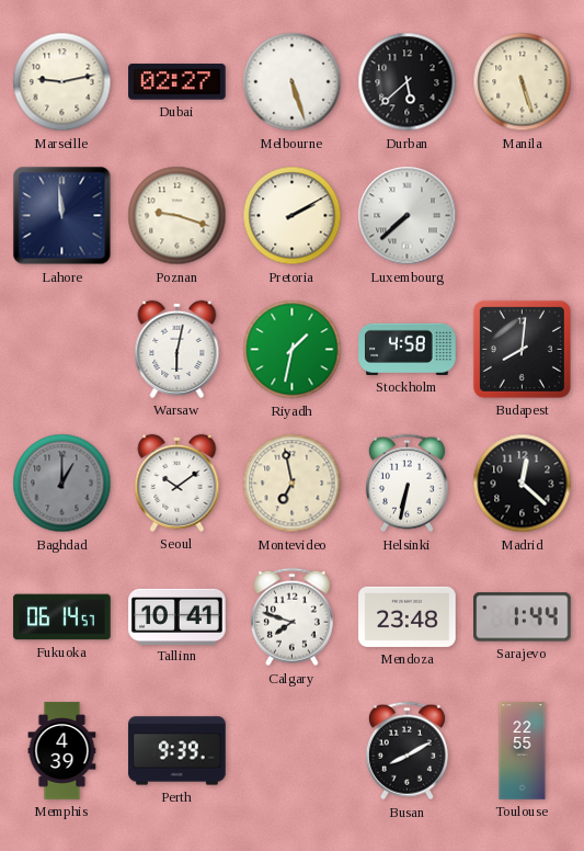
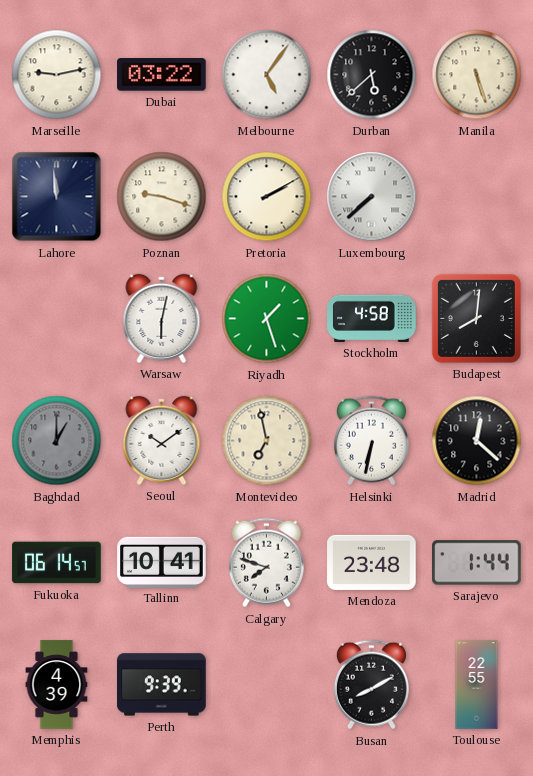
Dubai: 02:27 -> 03:22 (162, 75)
Melbourne: 5:27 -> 5:06 (267, 75)
Riyadh: 1:32 -> 1:27 (267, 319)
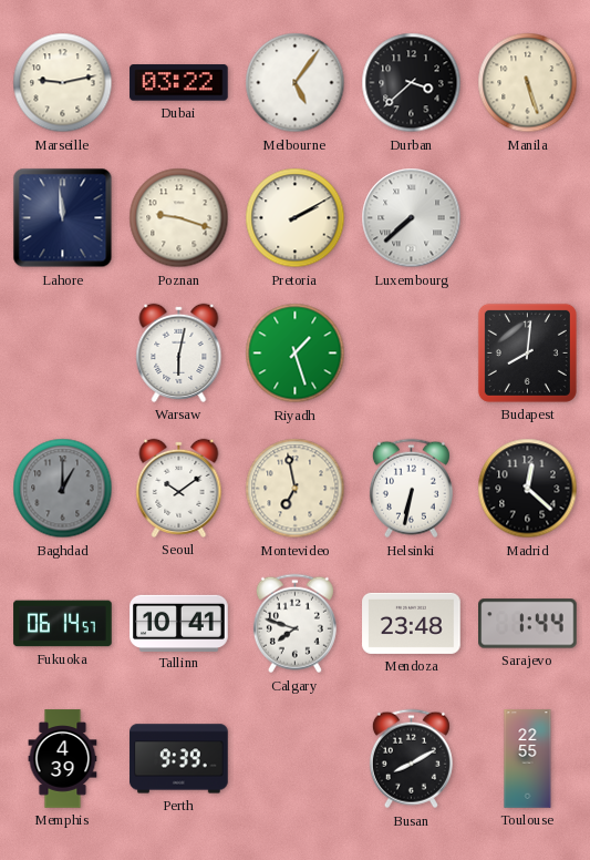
Durban: 5:38 -> 3:38 (412, 83)
Stockholm: 4:58 -> none (372, 318)
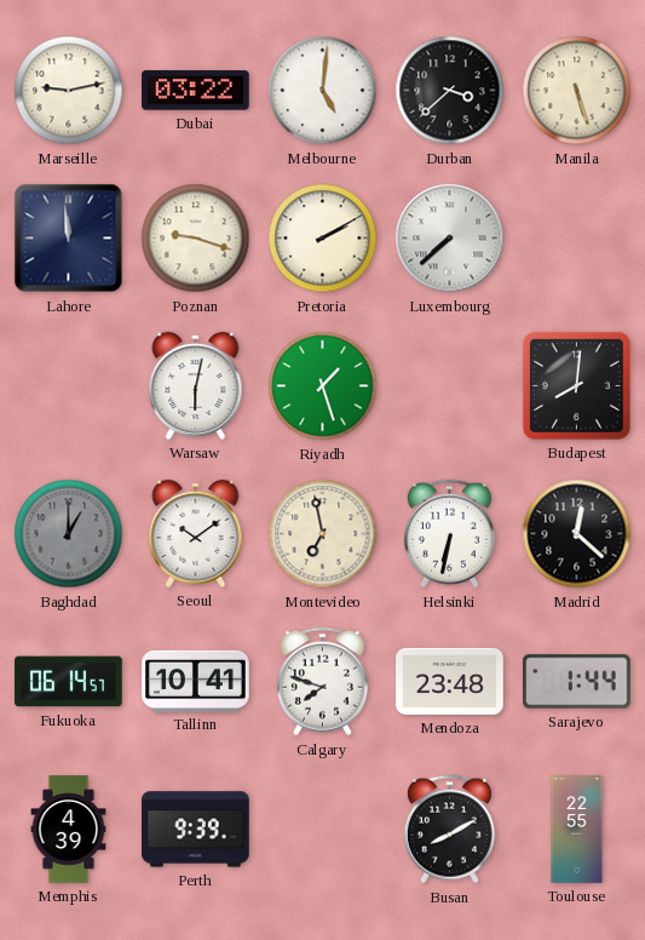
Melbourne: 5:06 -> 5:01 (323, 91)
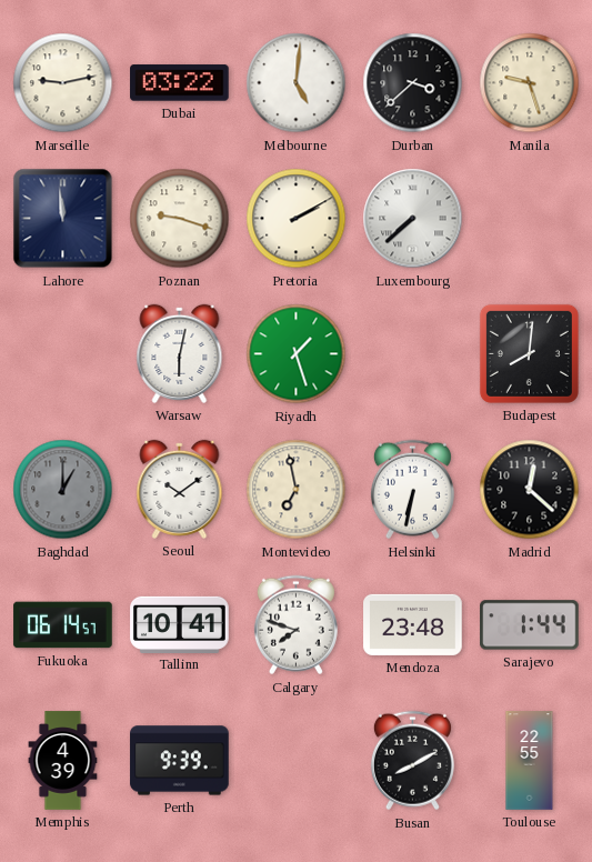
Manila: 5:27 -> 9:27 (530, 83)
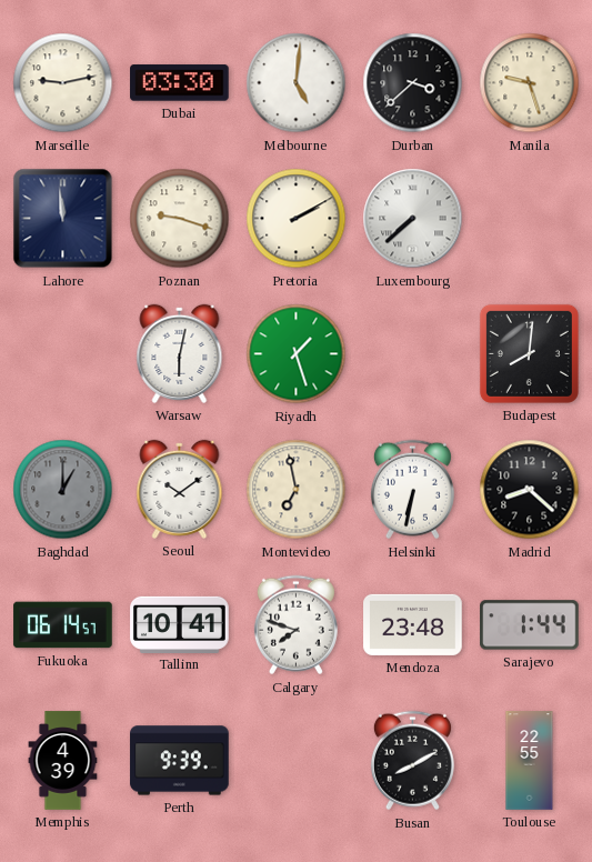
Dubai: 03:22 -> 03:30 (180, 83)
Madrid: 12:22 -> 8:22 (530, 490)
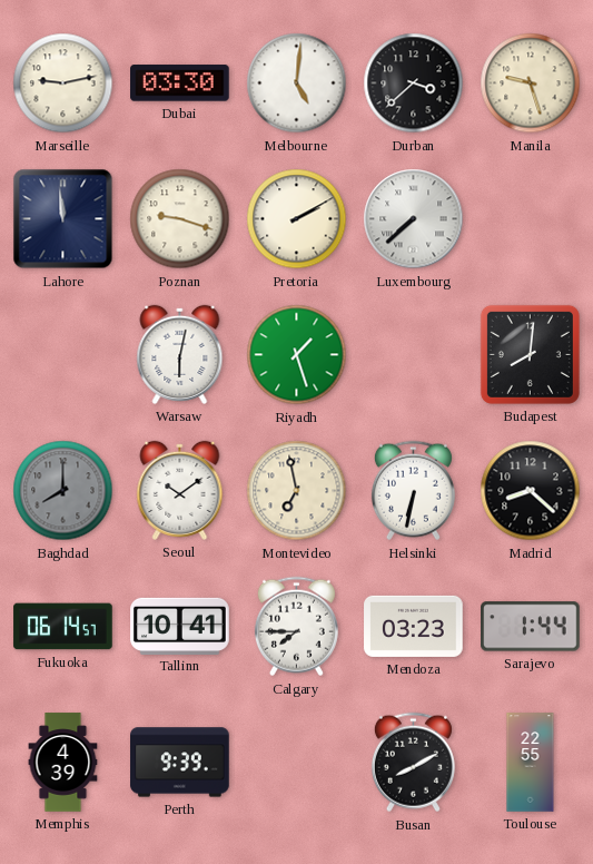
Baghdad: 1:00 -> 8:00 (63, 491)
Calgary: 7:48 -> 7:45 (296, 627)
Mendoza: 23:48 -> 03:23 (414, 626)
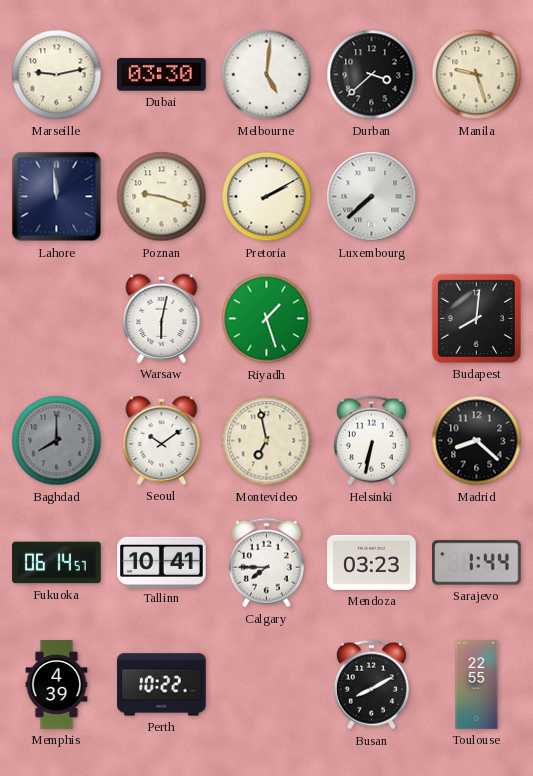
Perth: 9:39 -> 10:22 (162, 685)
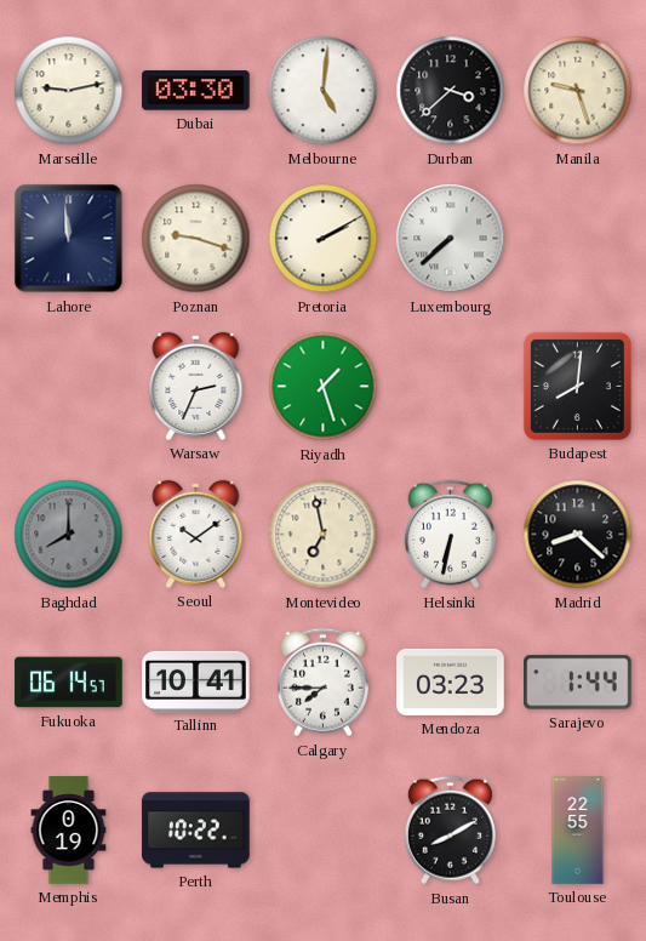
Warsaw: 6:02 -> 2:34 (196, 386)
Memphis: 4:39 -> 0:19 (69, 831)
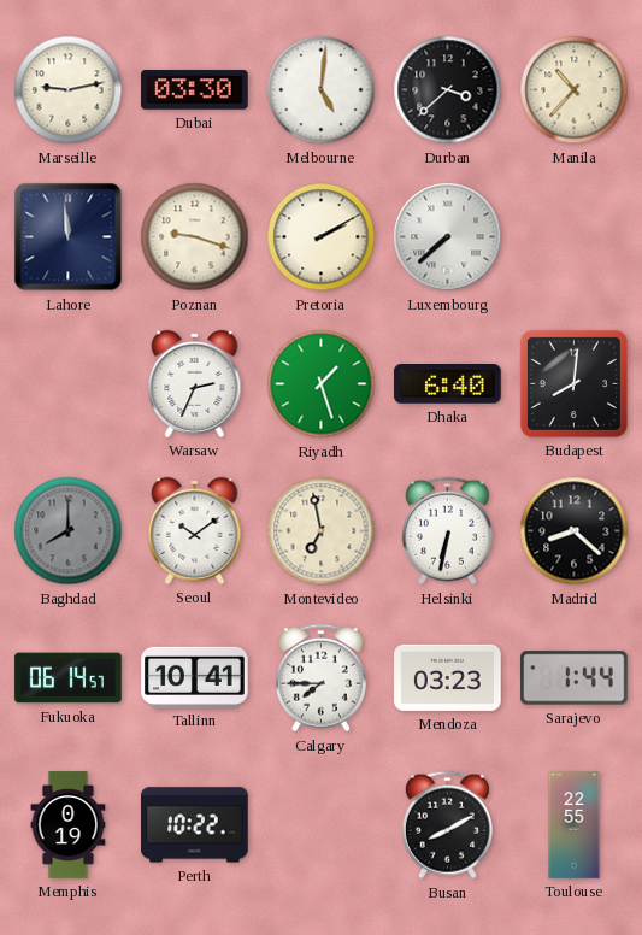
Manila: 9:27 -> 10:37 (575, 90)
Dhaka: none -> 6:40 (448, 384)
